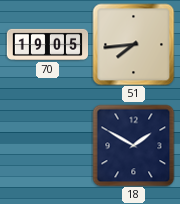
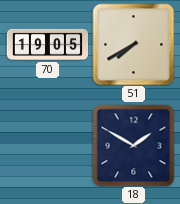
51: 7:44 -> 7:40 (133, 44)
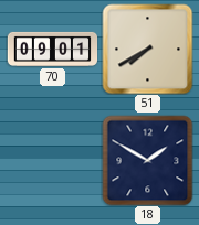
70: 19:05 -> 09:01 (52, 49)
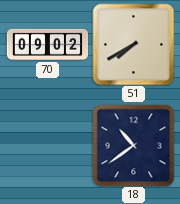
70: 09:01 -> 09:02 (47, 44)
18: 1:50 -> 10:39 (133, 145)
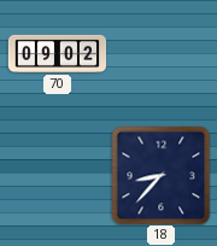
51: 7:40 -> none (133, 44)
18: 10:39 -> 8:37 (160, 175)
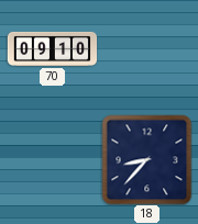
70: 09:02 -> 09:10 (52, 48)
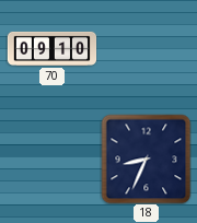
18: 8:37 -> 8:34 (146, 159)
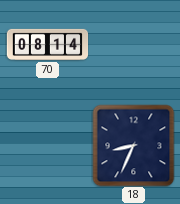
70: 09:10 -> 08:14 (47, 44)
